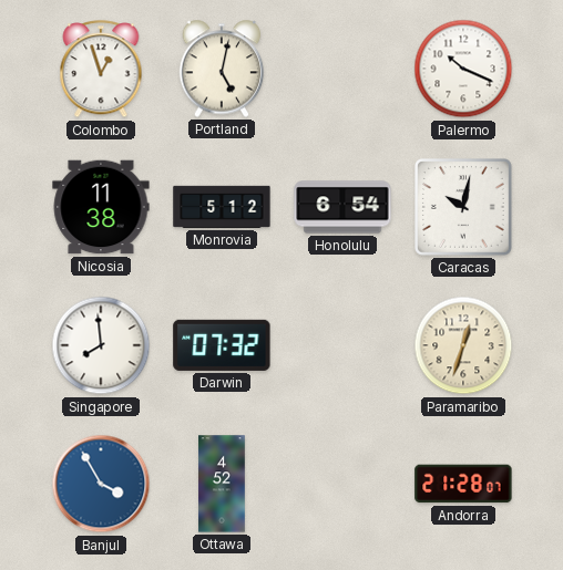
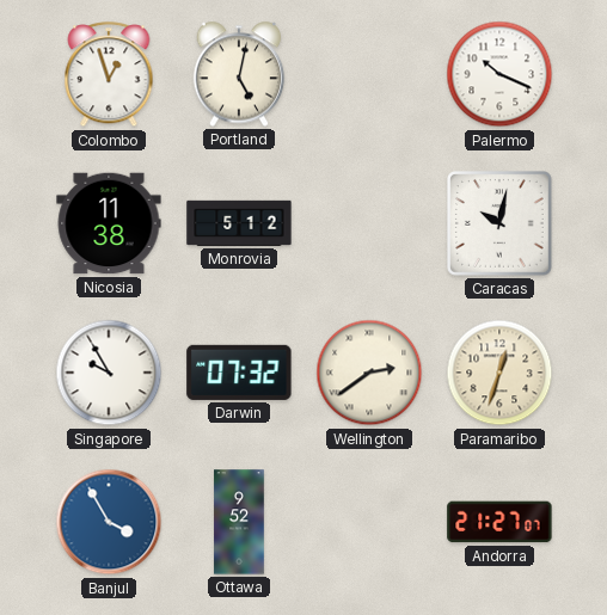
Honolulu: 6:54 -> none (342, 207)
Singapore: 7:59 -> 9:55 (109, 373)
Wellington: none -> 2:39 (369, 373)
Ottawa: 4:52 -> 9:52 (239, 522)
Andorra: 21:28 -> 21:27 (499, 522)
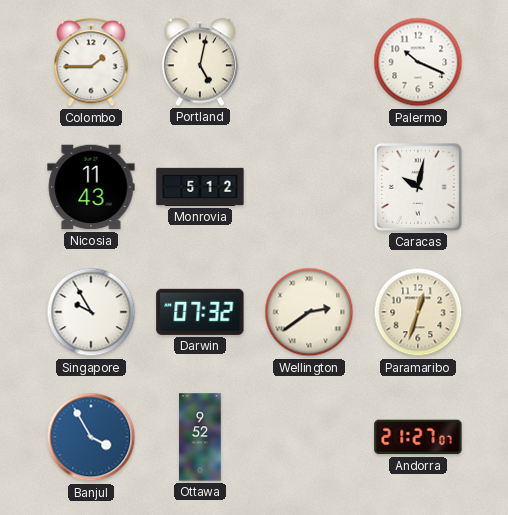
Colombo: 12:57 -> 1:45 (91, 63)
Nicosia: 11:38 -> 11:43 (91, 187)
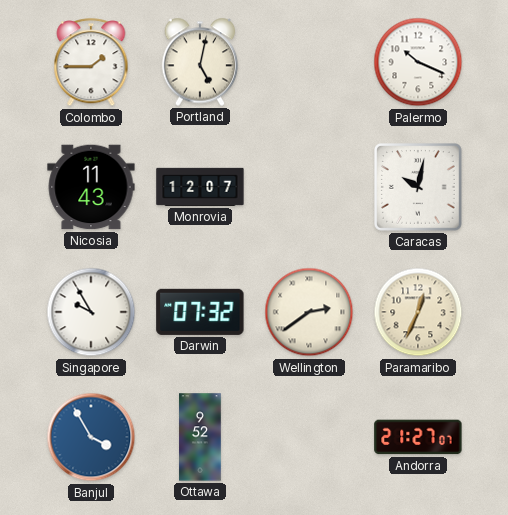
Monrovia: 5:12 -> 12:07 (200, 187)
Paramaribo: 12:33 -> 12:34 (418, 312)
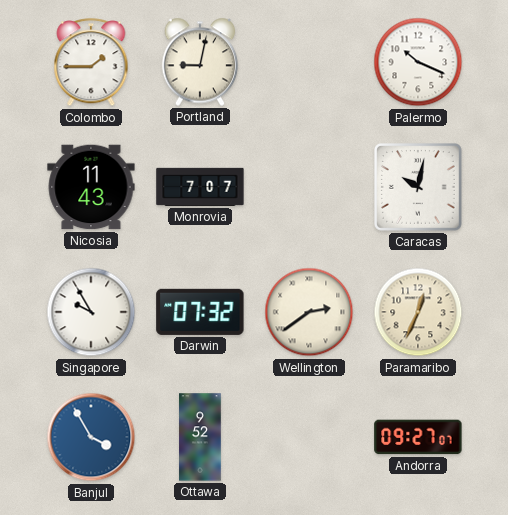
Portland: 5:02 -> 9:02 (200, 62)
Monrovia: 12:07 -> 7:07 (200, 187)
Andorra: 21:27 -> 09:27 (418, 437)
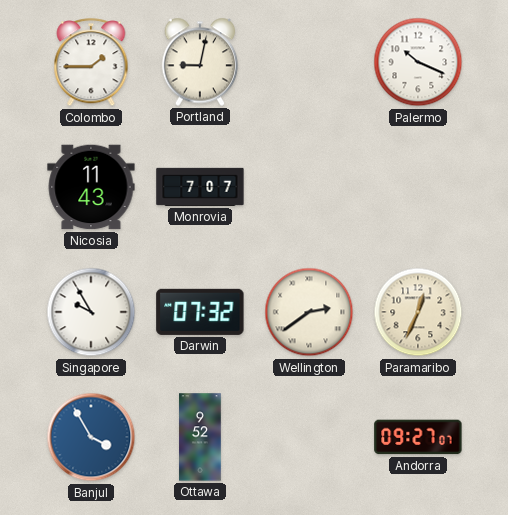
Caracas: 10:02 -> none (419, 188)
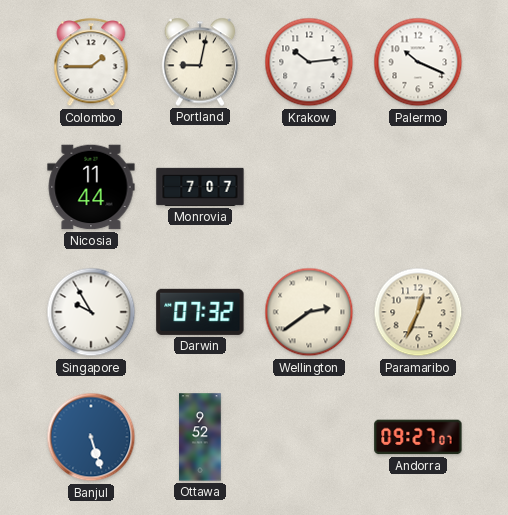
Krakow: none -> 10:14 (309, 62)
Nicosia: 11:43 -> 11:44 (91, 187)
Banjul: 3:55 -> 5:27 (91, 437)
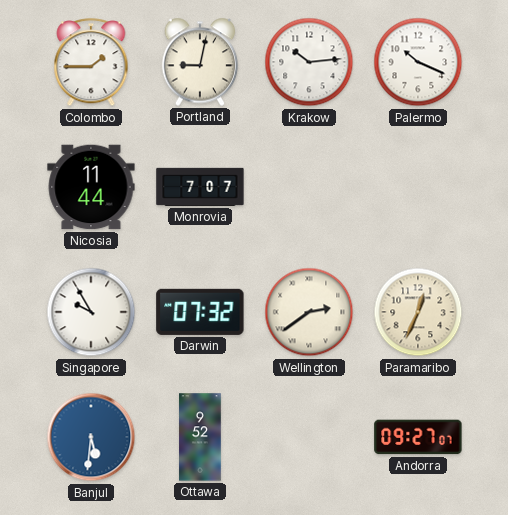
Banjul: 5:27 -> 5:31 (91, 437)
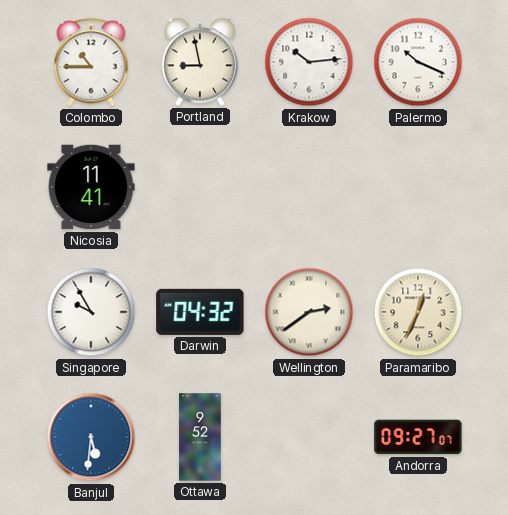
Colombo: 1:45 -> 10:45 (91, 63)
Portland: 9:02 -> 8:58 (200, 62)
Nicosia: 11:44 -> 11:41 (91, 187)
Monrovia: 7:07 -> none (200, 187)
Darwin: 07:32 -> 04:32 (200, 312)
